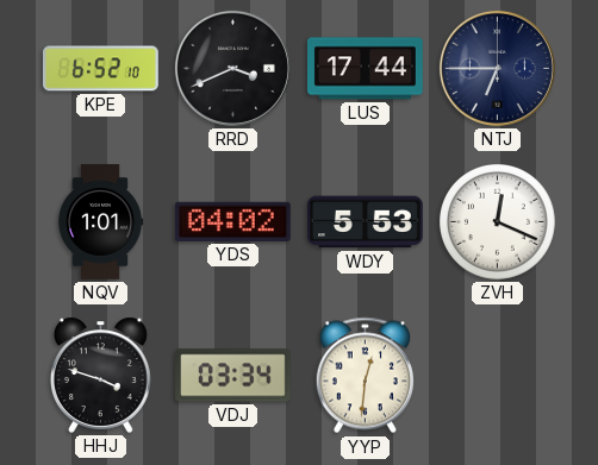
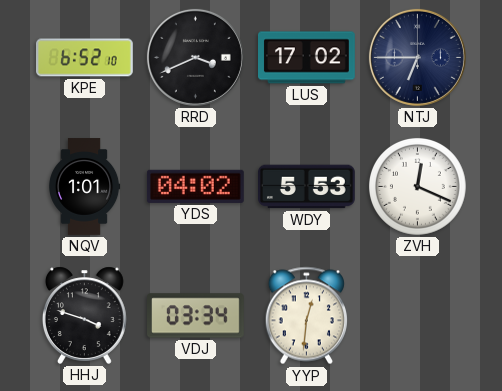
LUS: 17:44 -> 17:02 (307, 58)
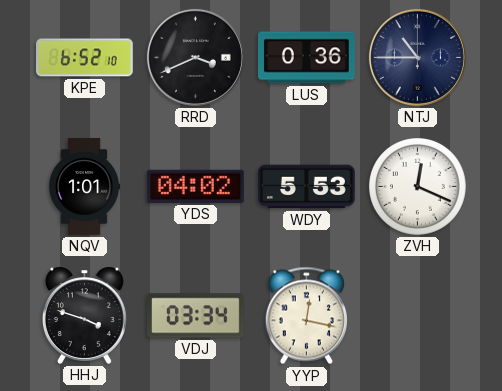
LUS: 17:02 -> 0:36 (307, 58)
NTJ: 6:45 -> 10:45 (417, 57)
YYP: 12:31 -> 12:17 (306, 316)
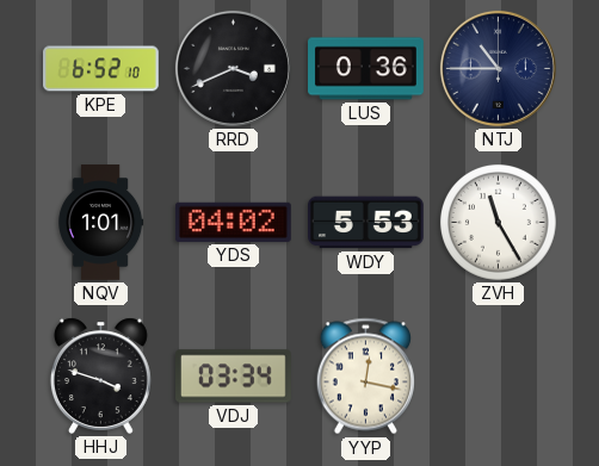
ZVH: 12:19 -> 11:25 (498, 222)
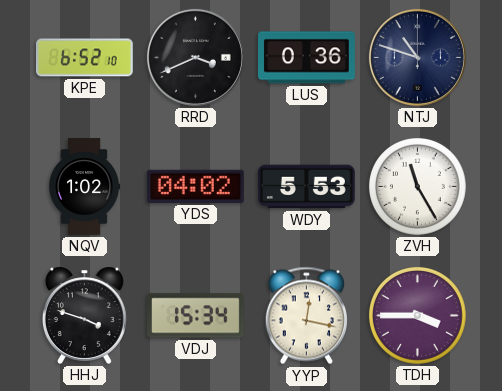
NTJ: 10:45 -> 10:48 (417, 57)
NQV: 1:01 -> 1:02 (84, 187)
VDJ: 03:34 -> 15:34 (196, 316)
TDH: none -> 3:45 (417, 315)
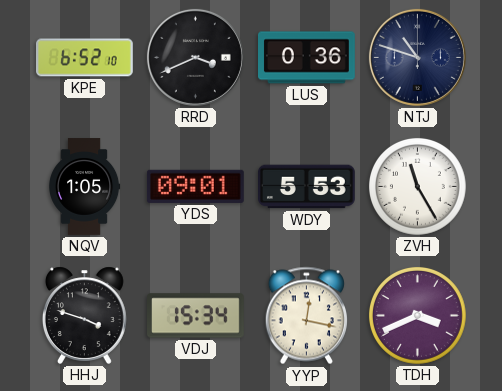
NQV: 1:02 -> 1:05 (84, 187)
YDS: 04:02 -> 09:01 (195, 186)
TDH: 3:45 -> 3:41 (417, 315)
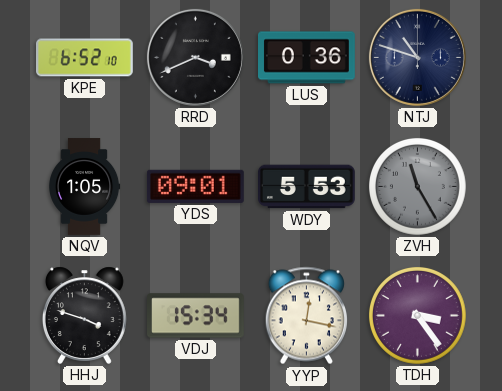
ZVH dial: white -> grey (417, 186)
TDH: 3:41 -> 3:24 (417, 315)
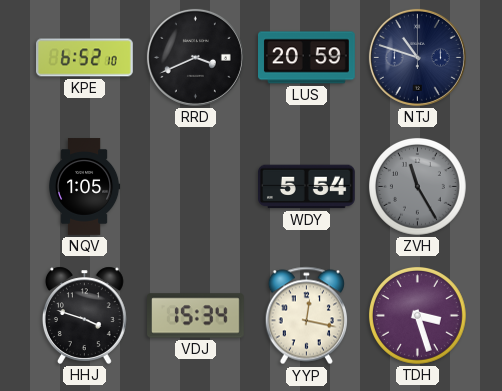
LUS: 0:36 -> 20:59 (307, 58)
YDS: 09:01 -> none (195, 186)
WDY: 5:53 -> 5:54 (307, 187)
TDH: 3:24 -> 3:27 (417, 315)
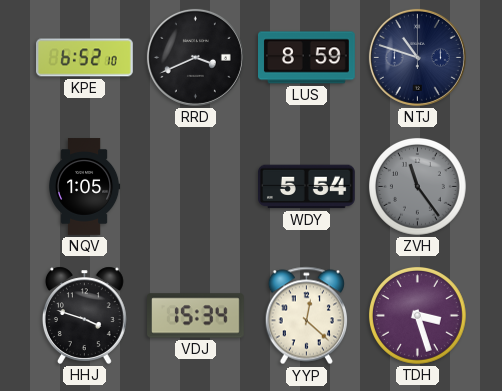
LUS: 20:59 -> 8:59 (307, 58)
ZVH: 11:25 -> 11:24 (417, 186)
YYP: 12:17 -> 12:22 (306, 316)
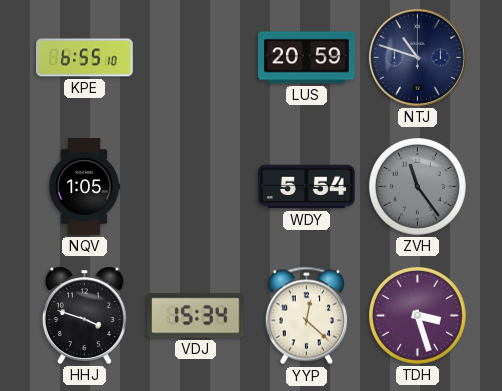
KPE: 6:52 -> 6:55 (85, 58)
RRD: 3:41 -> none (195, 57)
LUS: 8:59 -> 20:59 (307, 58)
